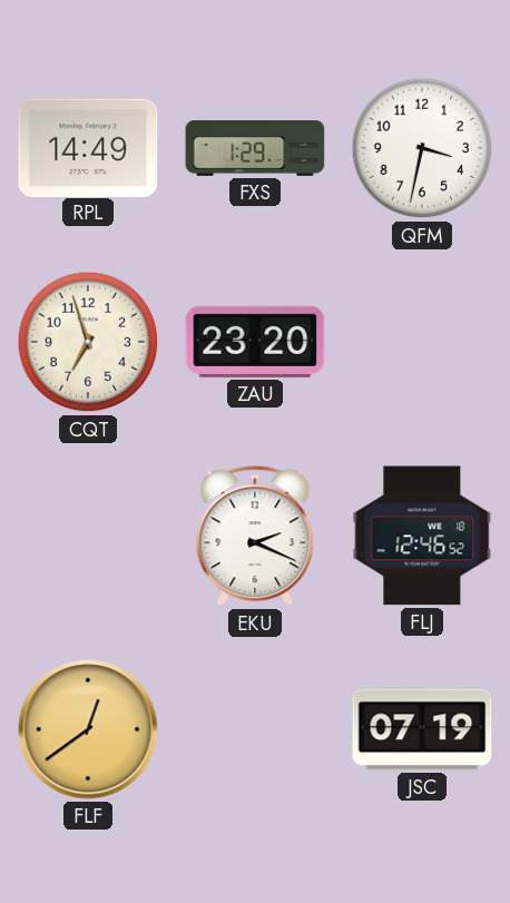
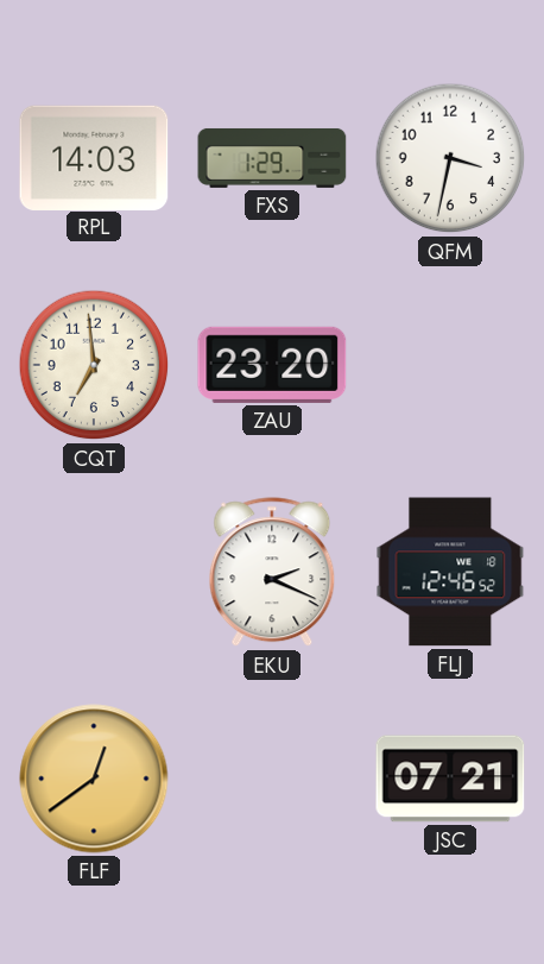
RPL: 14:49 -> 14:03 (94, 157)
CQT: 6:57 -> 6:59 (94, 365)
JSC: 07:19 -> 07:21 (450, 779)
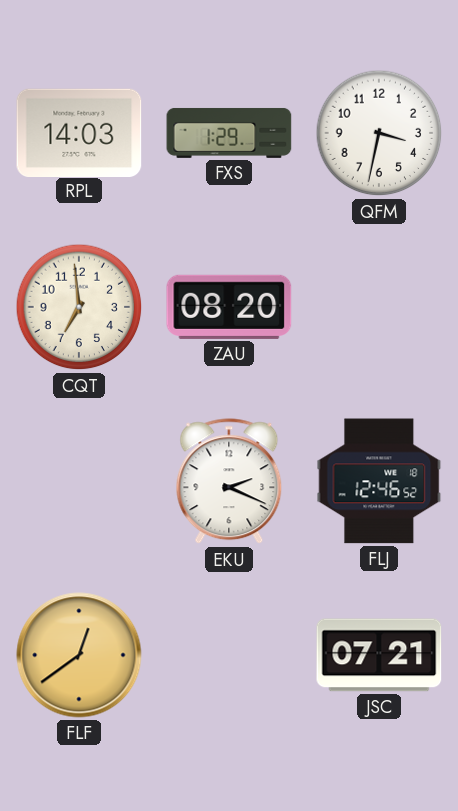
ZAU: 23:20 -> 08:20 (229, 307)
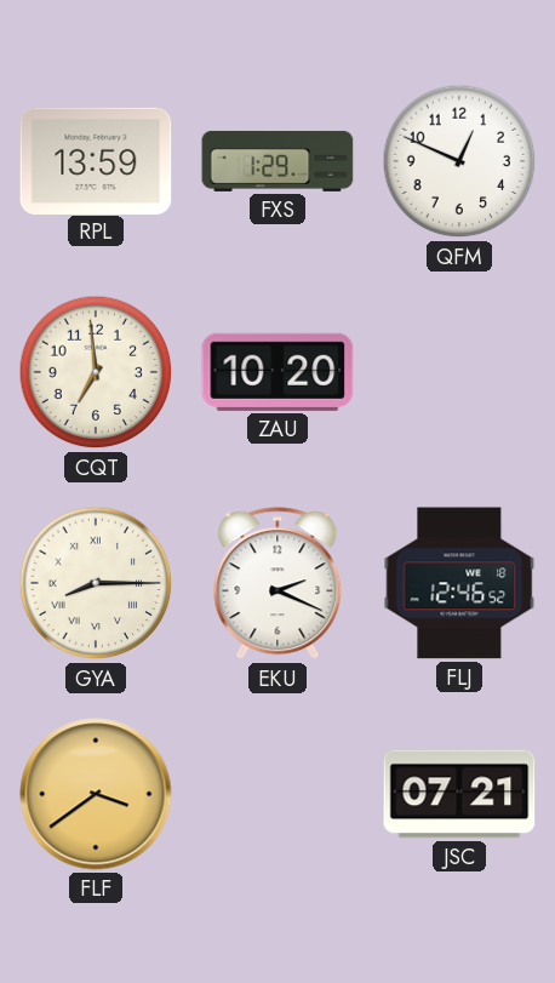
RPL: 14:03 -> 13:59 (96, 160)
QFM: 3:32 -> 12:49 (459, 161)
ZAU: 08:20 -> 10:20 (277, 372)
GYA: none -> 8:15 (96, 583)
FLF: 12:39 -> 3:39 (96, 794)
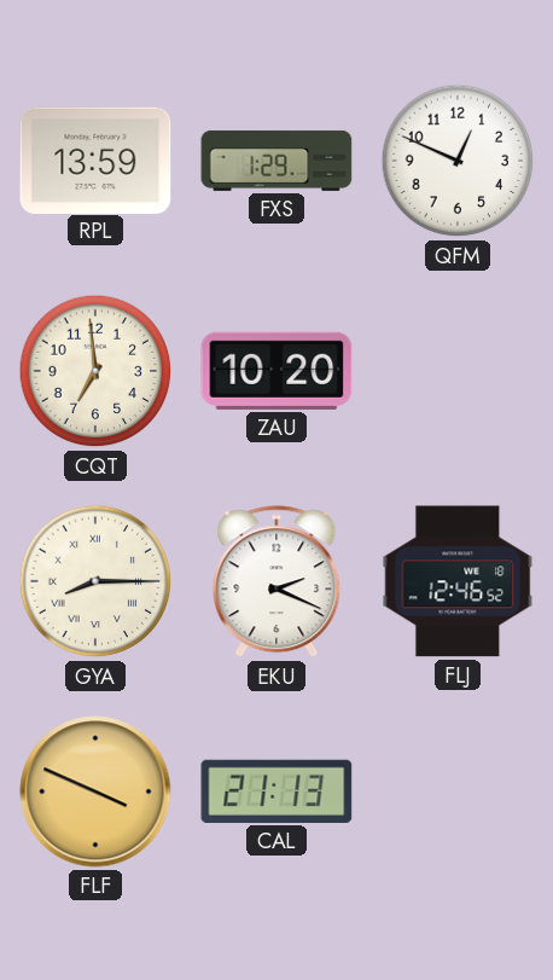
FLF: 3:39 -> 3:49 (95, 791)
CAL: none -> 21:13 (276, 791)
JSC: 07:21 -> none (459, 794)
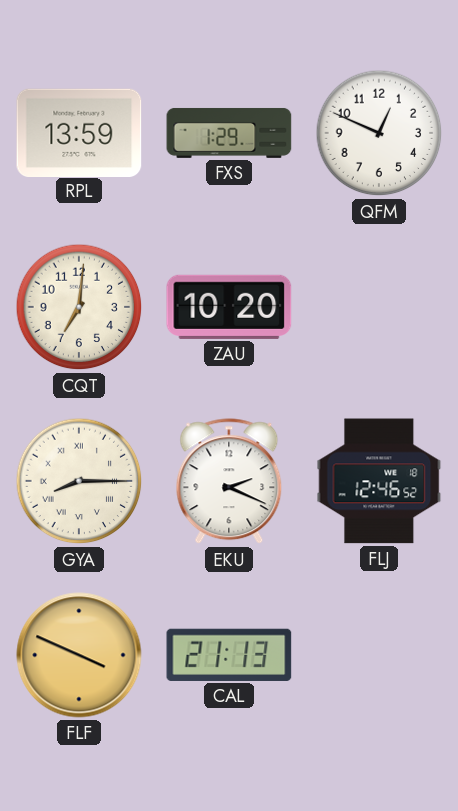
CQT: 6:59 -> 7:01 (79, 307)
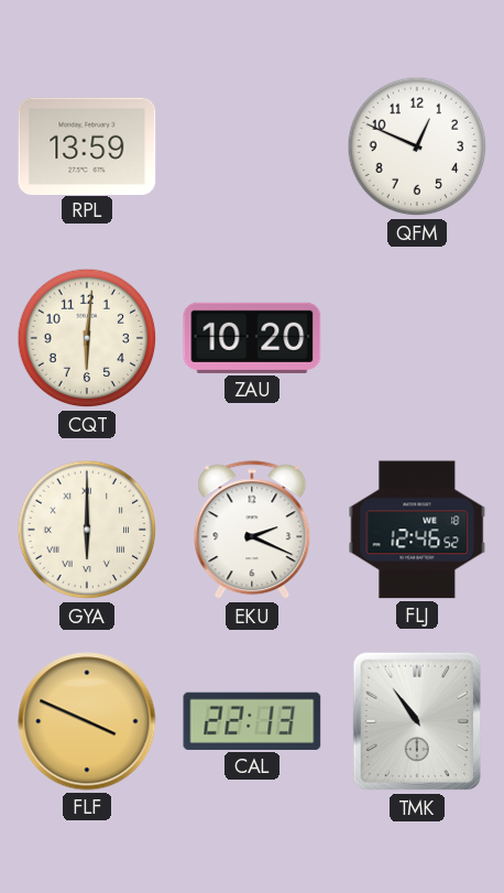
FXS: 1:29 -> none (229, 133)
CQT: 7:01 -> 6:01 (87, 338)
GYA: 8:15 -> 6:00 (87, 530)
CAL: 21:13 -> 22:13 (252, 721)
TMK: none -> 10:54 (416, 721)
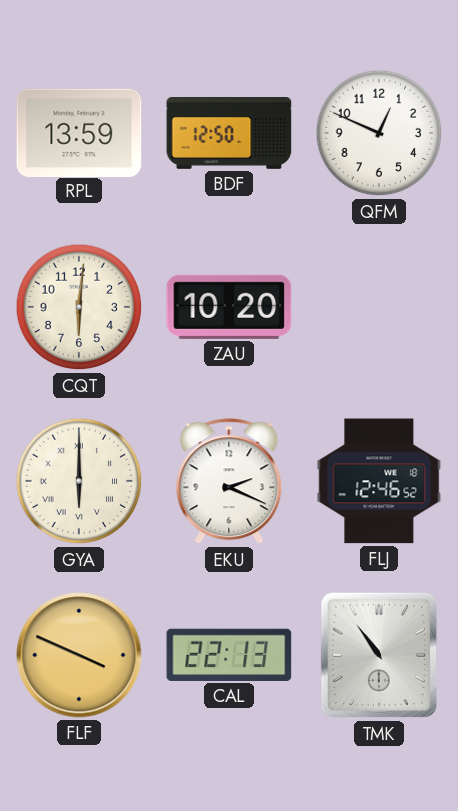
BDF: none -> 12:50 (229, 134)
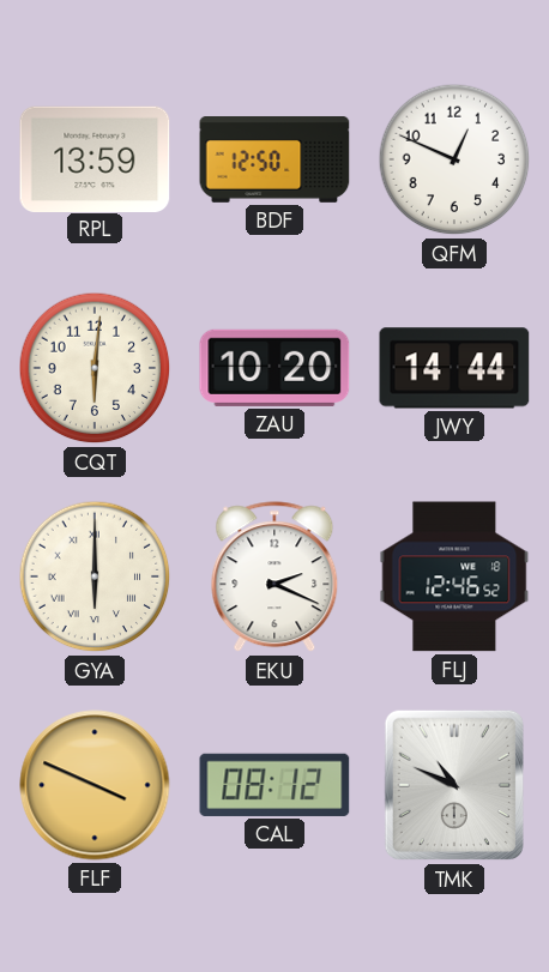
JWY: none -> 14:44 (454, 368)
CAL: 22:13 -> 08:12 (274, 785)
TMK: 10:54 -> 10:49 (453, 785)
